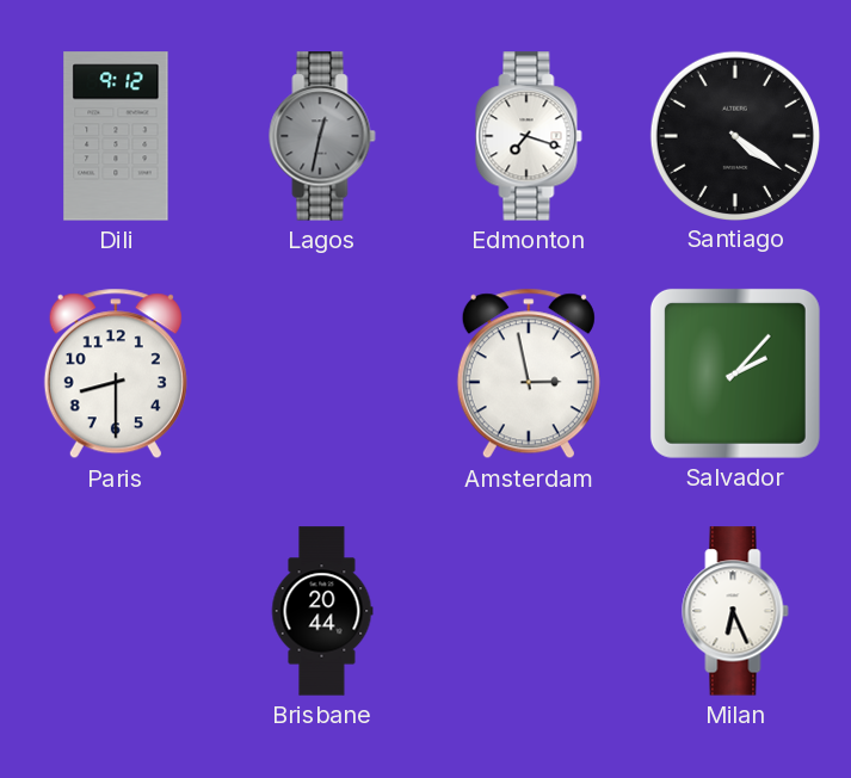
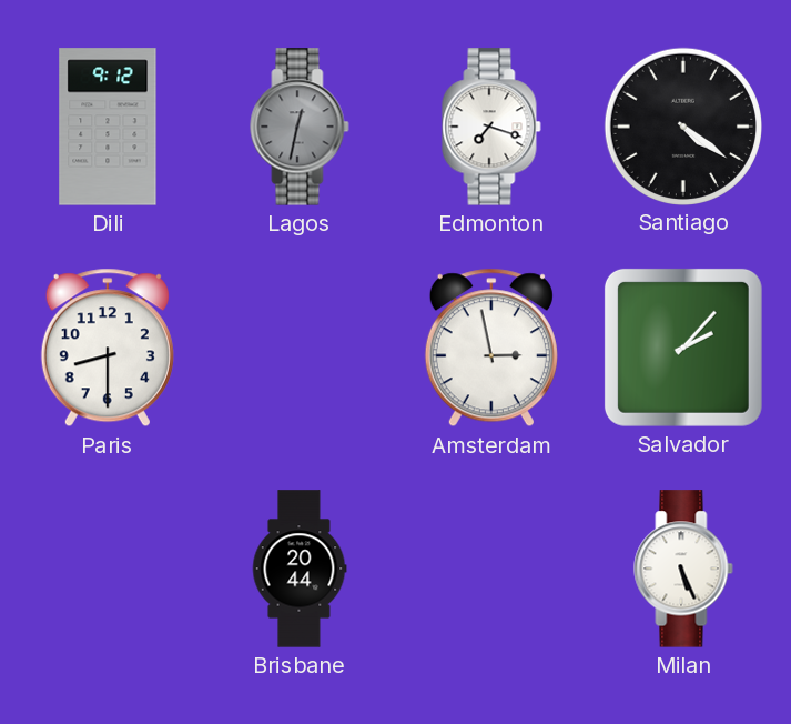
Milan: 6:26 -> 5:26 (683, 569)
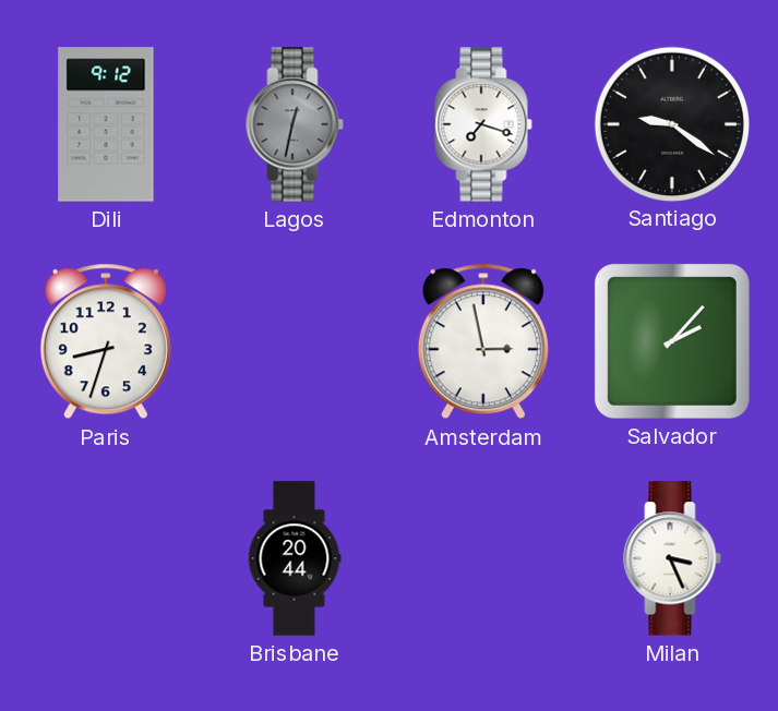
Santiago: 4:21 -> 9:21 (671, 123)
Paris: 8:30 -> 8:33 (106, 341)
Milan: 5:26 -> 3:26 (672, 558)
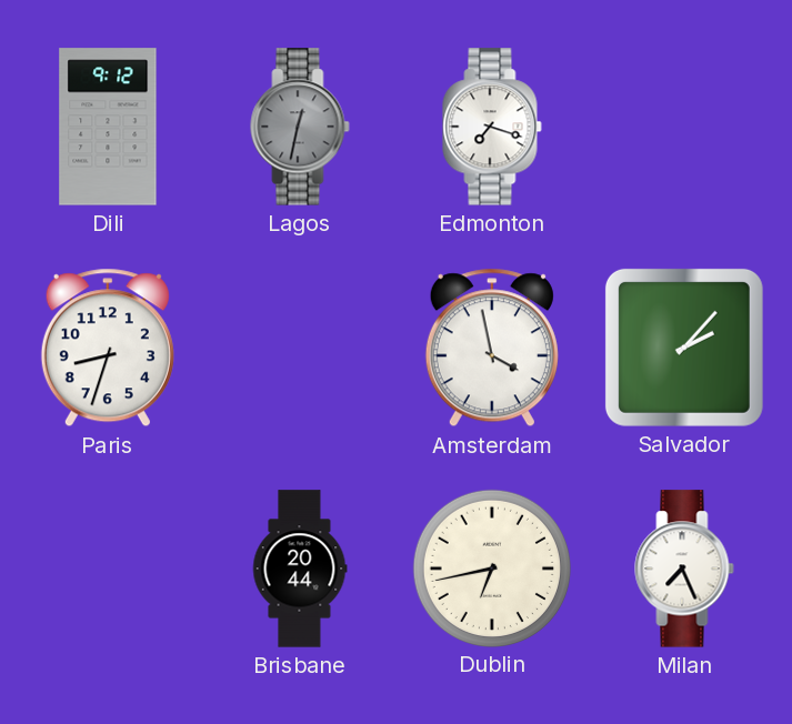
Santiago: 9:21 -> none (671, 123)
Amsterdam: 2:58 -> 3:58 (492, 348)
Dublin: none -> 6:43 (491, 567)
Milan: 3:26 -> 7:26 (684, 569)
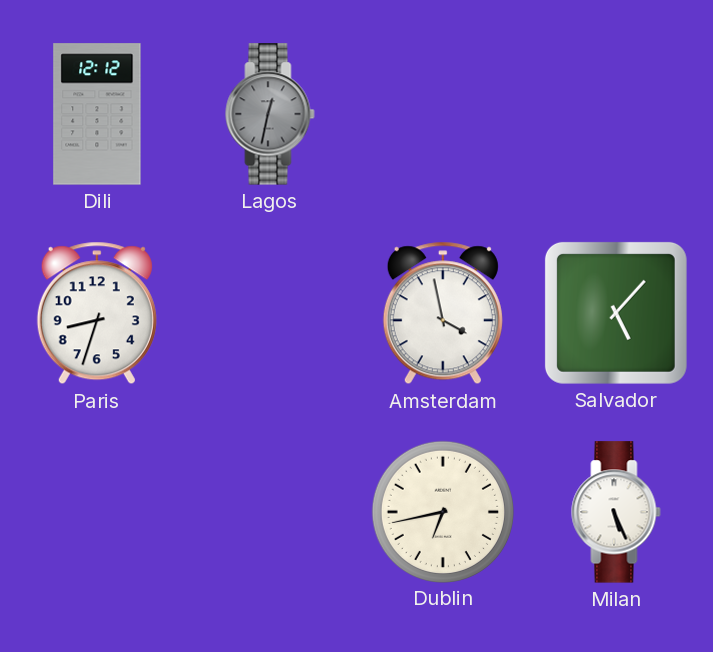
Dili: 9:12 -> 12:12 (97, 114)
Edmonton: 7:18 -> none (492, 127)
Salvador: 2:07 -> 5:07 (616, 313)
Brisbane: 20:44 -> none (300, 569)
Milan: 7:26 -> 5:26 (616, 512)
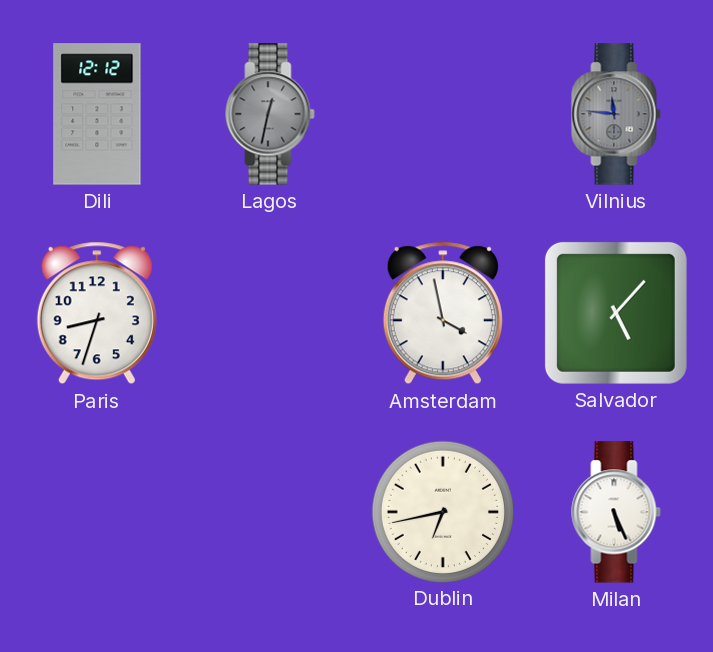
Vilnius: none -> 11:46 (616, 114)
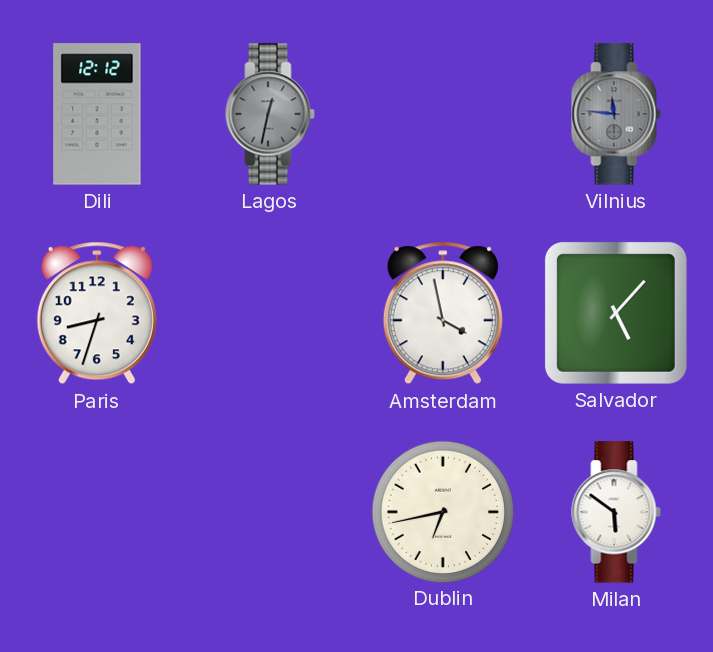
Milan: 5:26 -> 5:51 (616, 512)
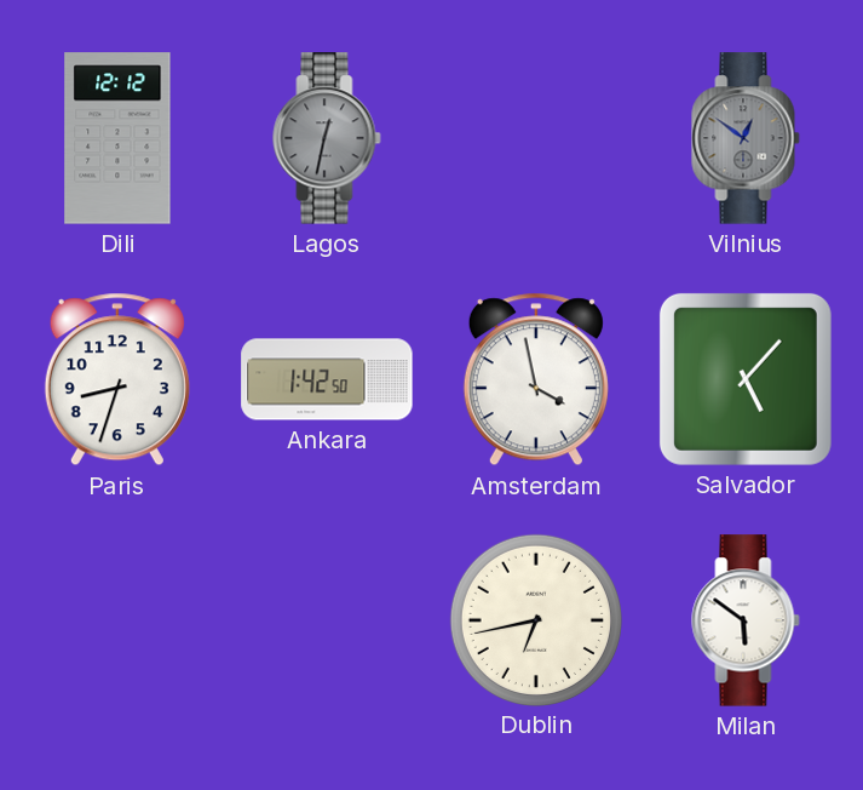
Vilnius: 11:46 -> 12:51 (746, 138)
Ankara: none -> 1:42 (327, 379)
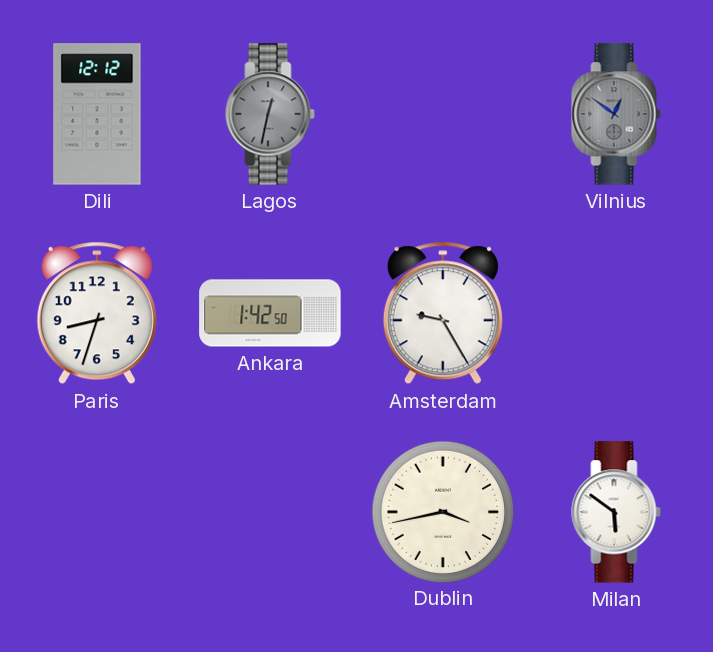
Amsterdam: 3:58 -> 9:25 (443, 313)
Salvador: 5:07 -> none (746, 379)
Dublin: 6:43 -> 3:43 (442, 511)
